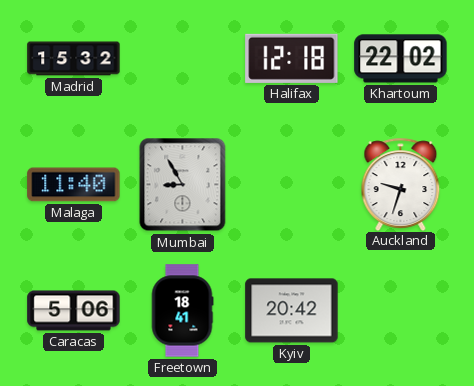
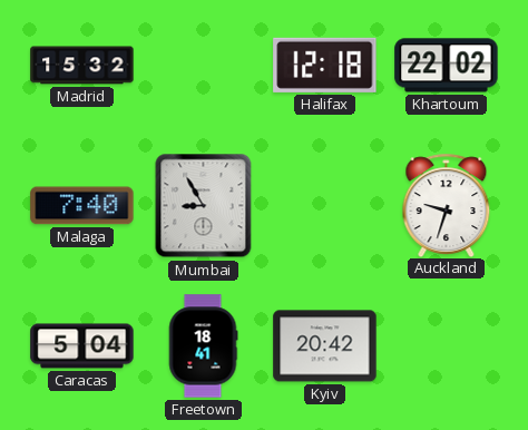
Malaga: 11:40 -> 7:40 (82, 206)
Caracas: 5:06 -> 5:04 (82, 346)
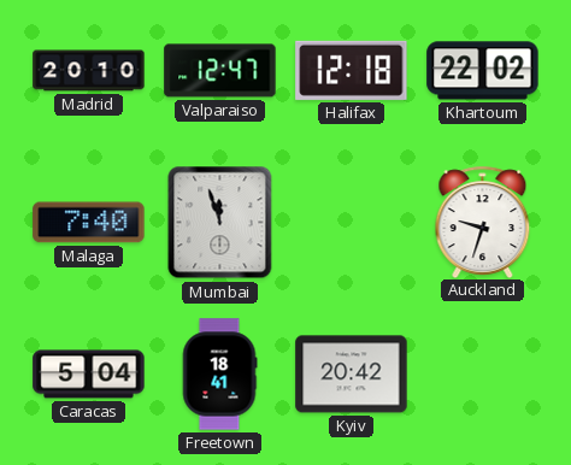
Madrid: 15:32 -> 20:10 (89, 71)
Valparaiso: none -> 12:47 (220, 71)
Mumbai: 8:55 -> 11:57 (220, 223)
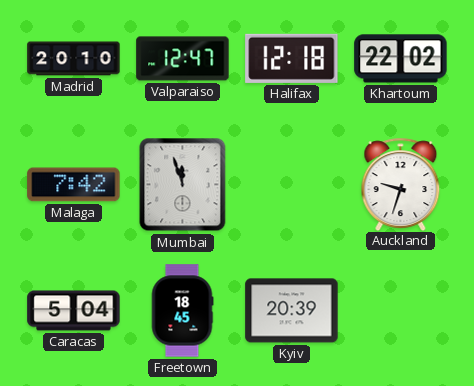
Malaga: 7:40 -> 7:42 (74, 185)
Freetown: 18:41 -> 18:45 (182, 311)
Kyiv: 20:42 -> 20:39 (292, 311)
